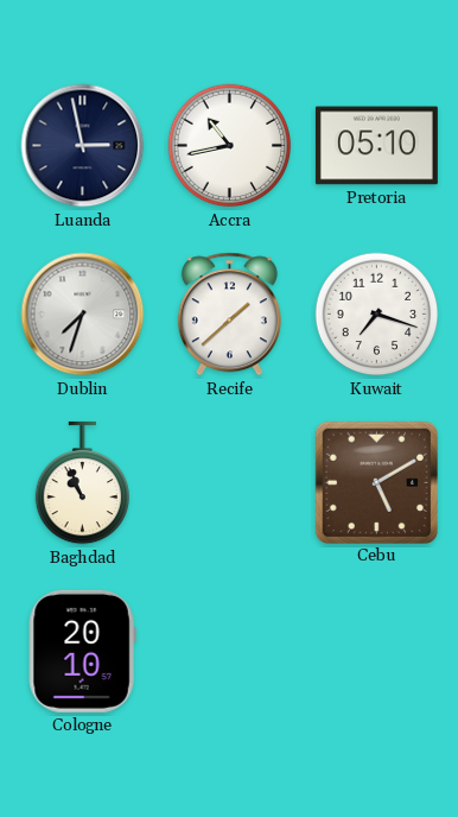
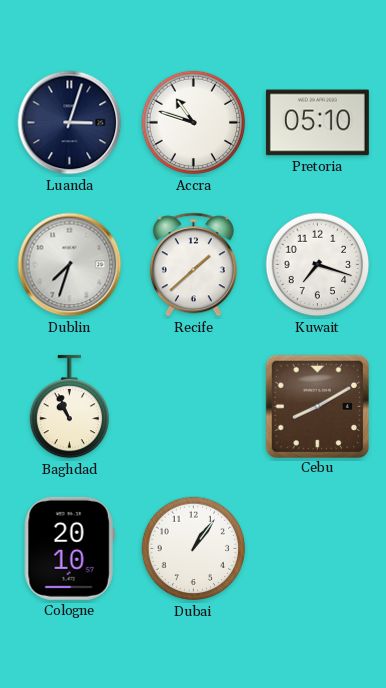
Luanda: 2:58 -> 3:03 (70, 123)
Accra: 10:43 -> 10:48 (194, 123)
Cebu: 5:10 -> 8:10 (317, 406)
Dubai: none -> 1:06 (194, 549)
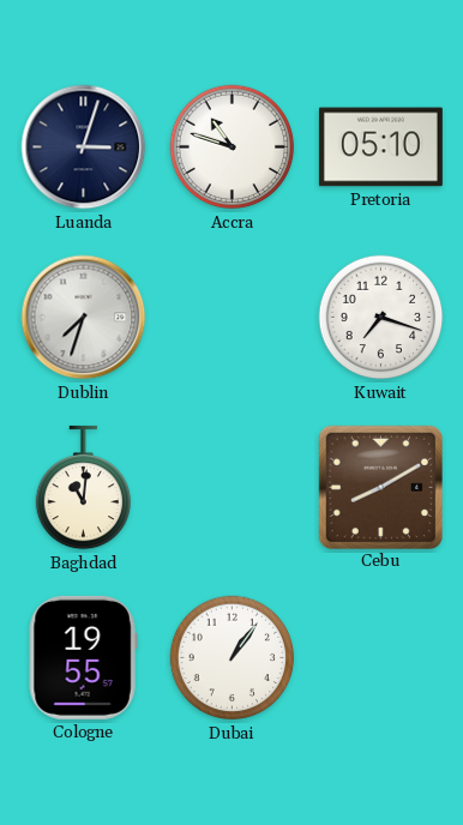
Recife: 1:38 -> none (193, 265)
Baghdad: 10:56 -> 11:01 (83, 488)
Cologne: 20:10 -> 19:55 (83, 657)
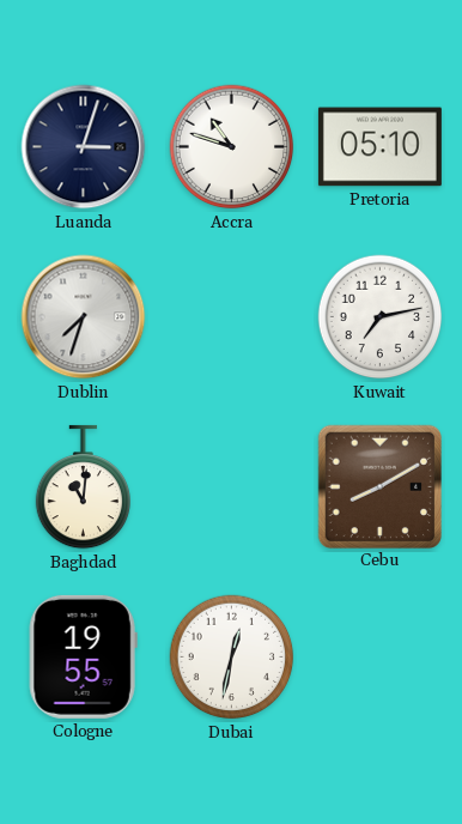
Kuwait: 7:18 -> 7:13 (381, 317)
Dubai: 1:06 -> 12:32 (232, 658)
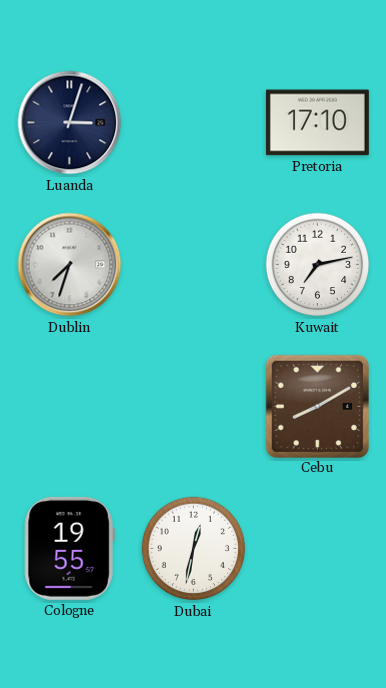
Accra: 10:48 -> none (232, 147)
Pretoria: 05:10 -> 17:10 (317, 123)
Baghdad: 11:01 -> none (83, 487)
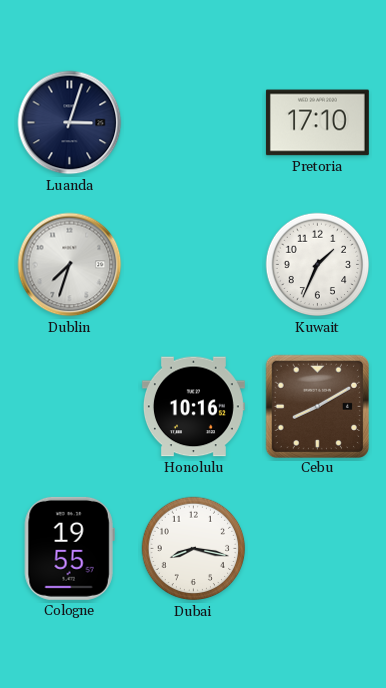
Kuwait: 7:13 -> 1:34 (318, 265)
Honolulu: none -> 10:16 (193, 407)
Dubai: 12:32 -> 8:17 (194, 549)
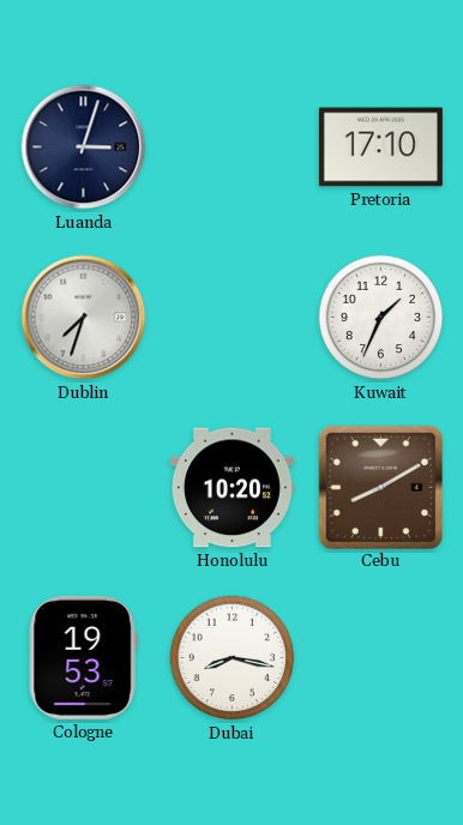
Honolulu: 10:16 -> 10:20 (231, 488)
Cologne: 19:55 -> 19:53 (83, 657)
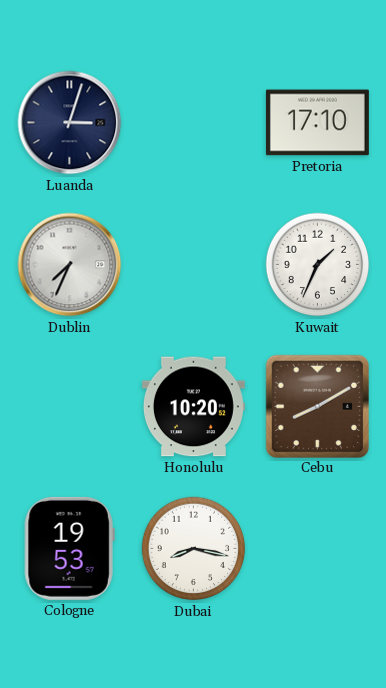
Dublin: 7:33 -> 7:34 (70, 265)
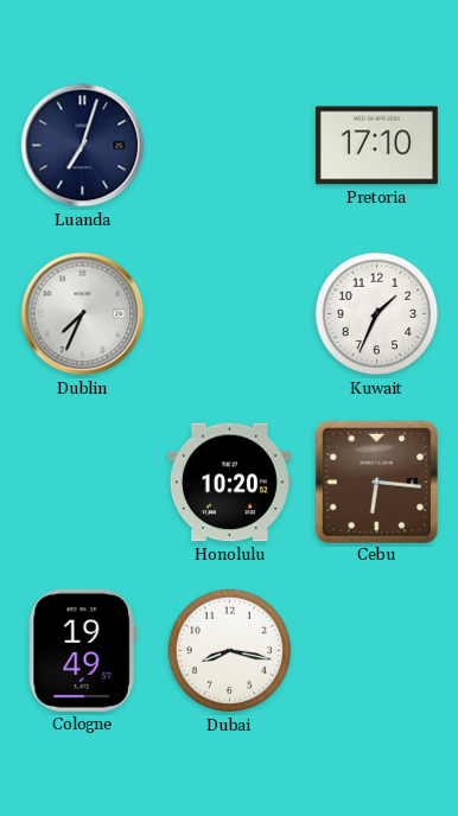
Luanda: 3:03 -> 7:03 (83, 146)
Cebu: 8:10 -> 6:16 (376, 482)
Cologne: 19:53 -> 19:49 (82, 650)
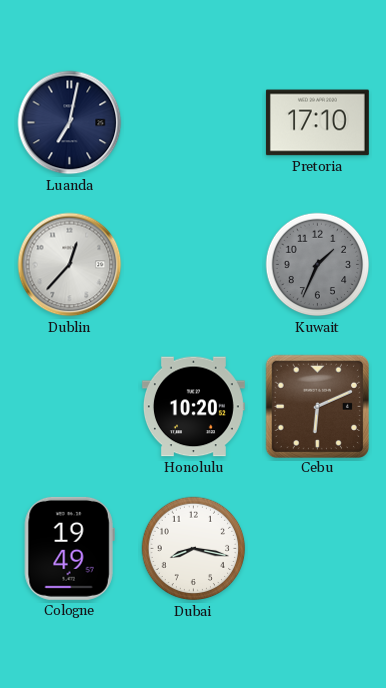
Luanda: 7:03 -> 7:02 (70, 123)
Dublin: 7:34 -> 12:37 (70, 265)
Kuwait dial: white -> grey (318, 265)
Cebu: 6:16 -> 6:11 (317, 406)
